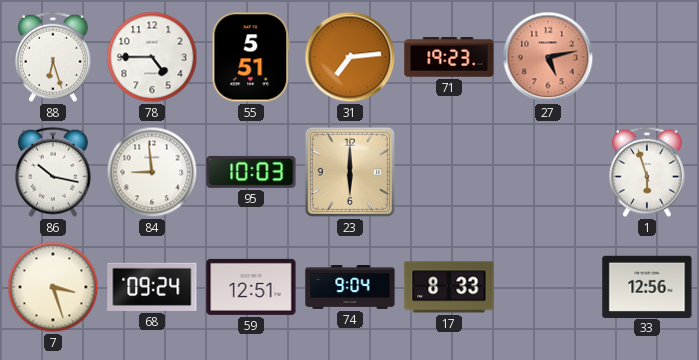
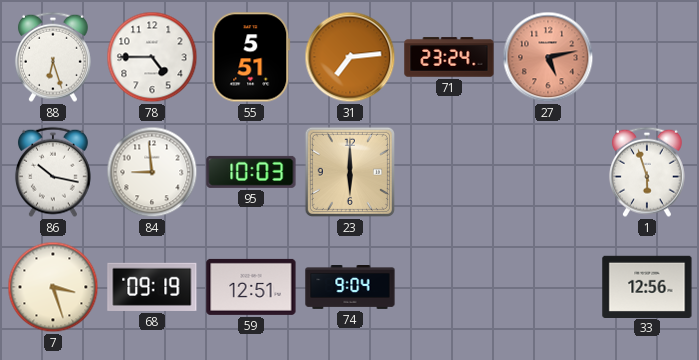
71: 19:23 -> 23:24 (449, 57)
68: 09:24 -> 09:19 (152, 287)
17: 8:33 -> none (449, 287)
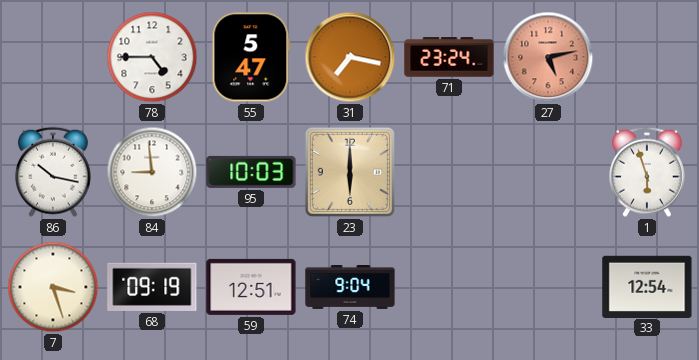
88: 6:27 -> none (53, 57)
55: 5:51 -> 5:47 (251, 57)
31: 7:14 -> 7:17 (350, 57)
33: 12:56 -> 12:54 (647, 286)
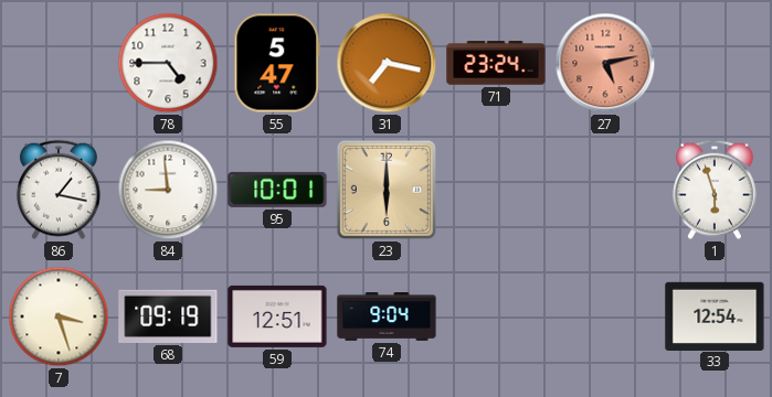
86: 10:17 -> 1:17 (59, 190)
95: 10:03 -> 10:01 (277, 190)
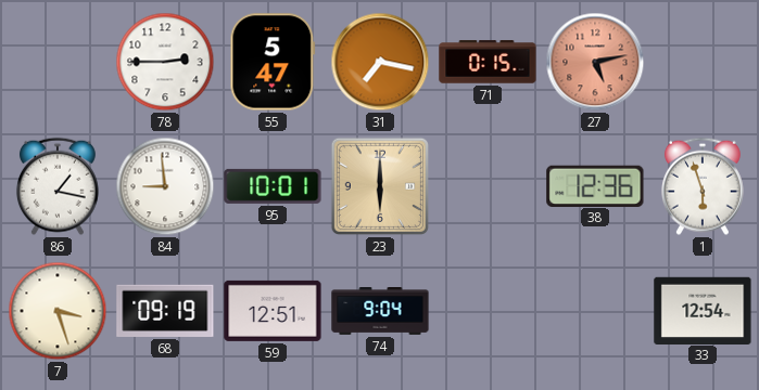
78: 4:45 -> 2:45 (165, 62)
71: 23:24 -> 0:15 (488, 62)
38: none -> 12:36 (595, 185)
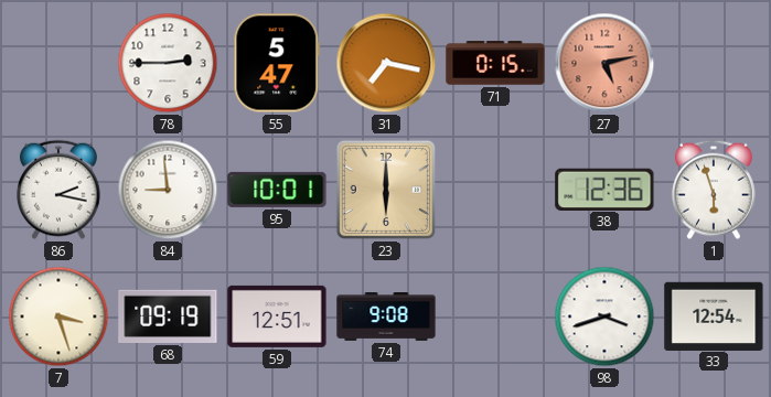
86: 1:17 -> 2:17 (58, 190)
74: 9:04 -> 9:08 (386, 318)
98: none -> 3:42 (604, 316)
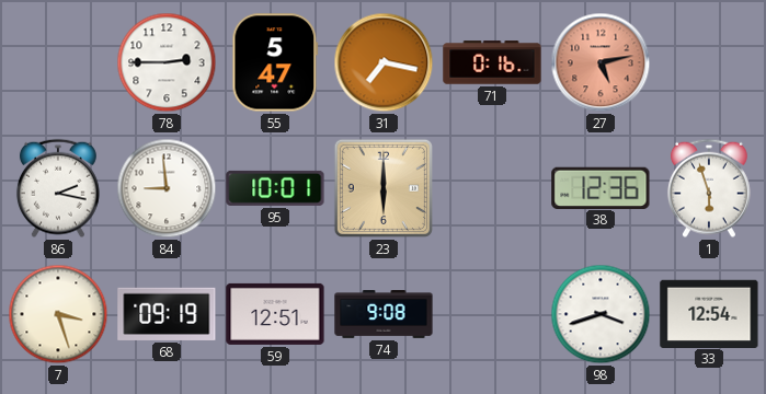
71: 0:15 -> 0:16 (492, 62)
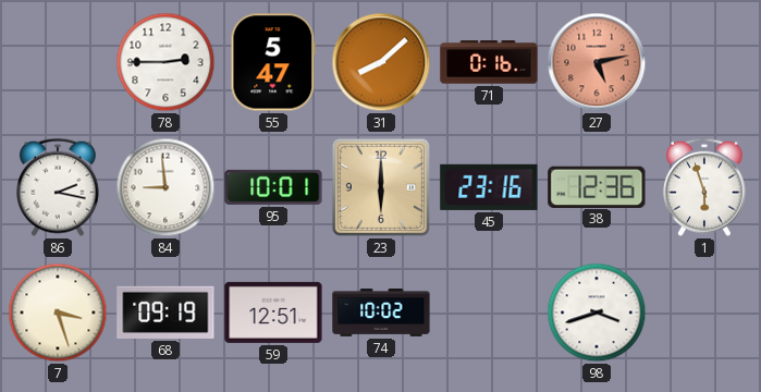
31: 7:17 -> 8:08 (381, 62)
45: none -> 23:16 (489, 187)
74: 9:08 -> 10:02 (381, 314)
33: 12:54 -> none (709, 313)
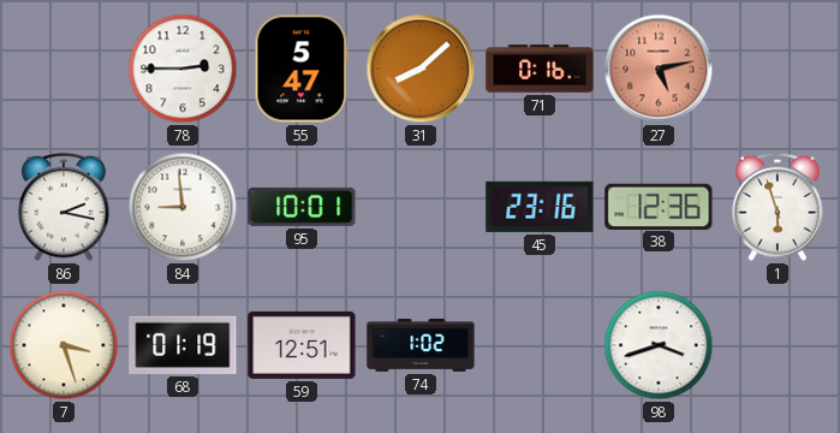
23: 6:00 -> none (381, 187)
68: 09:19 -> 01:19 (183, 345)
74: 10:02 -> 1:02 (421, 346)
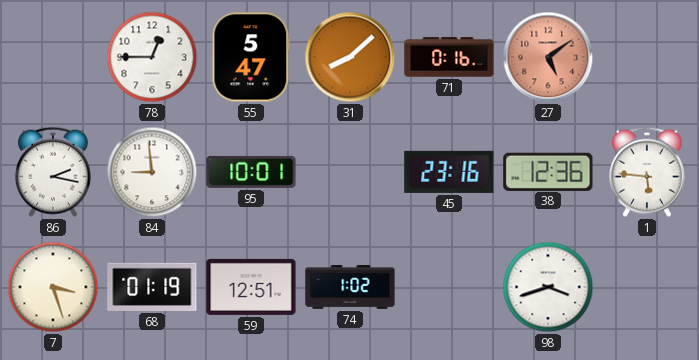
78: 2:45 -> 12:45 (152, 57)
27: 5:13 -> 5:09 (548, 57)
1: 5:57 -> 5:46 (647, 172)
